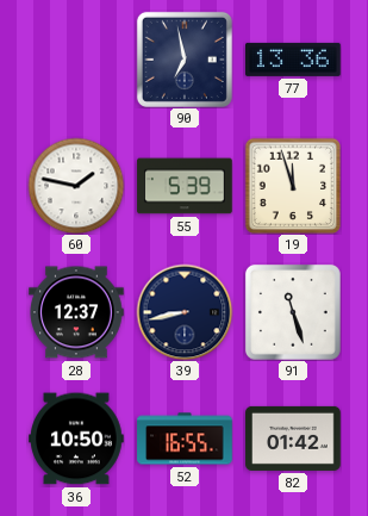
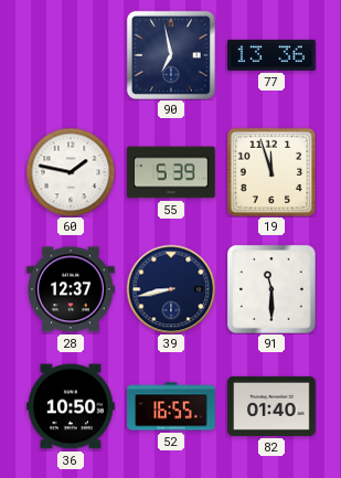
91: 11:27 -> 11:30 (271, 289)
82: 01:42 -> 01:40 (271, 406)
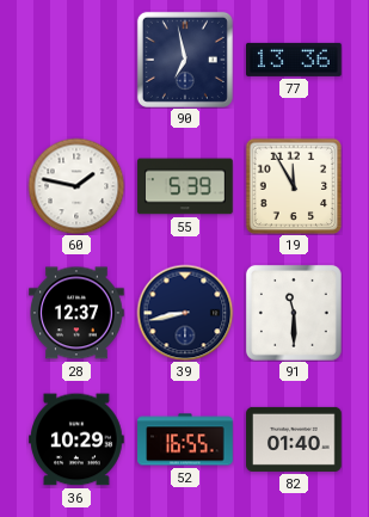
19: 11:57 -> 11:55 (294, 186)
36: 10:50 -> 10:29 (76, 439)
